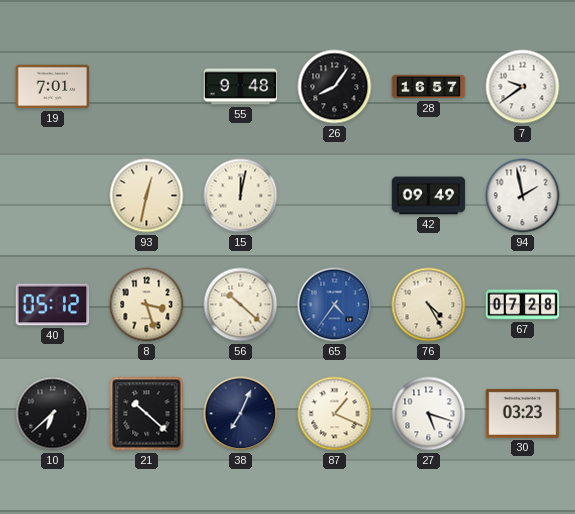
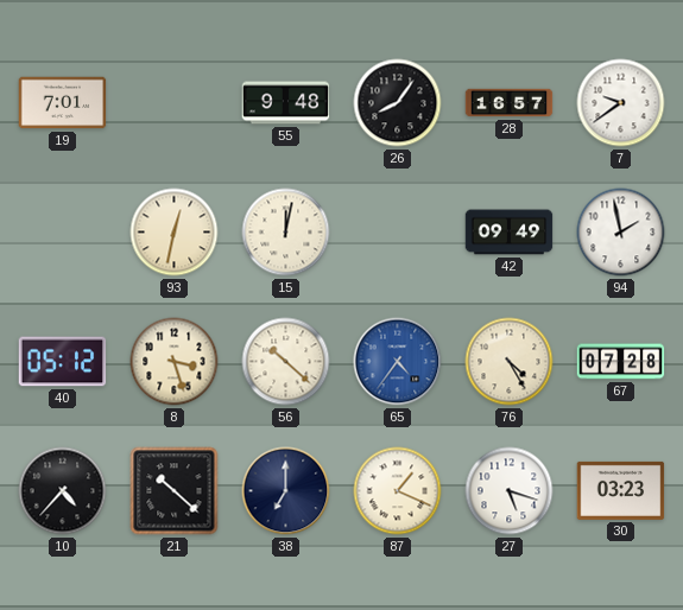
10: 6:38 -> 4:37 (63, 491)
38: 7:04 -> 7:00 (286, 491)
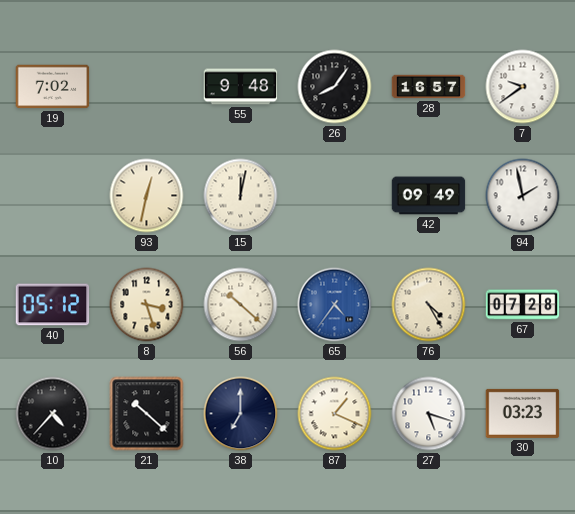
19: 7:01 -> 7:02 (53, 87)
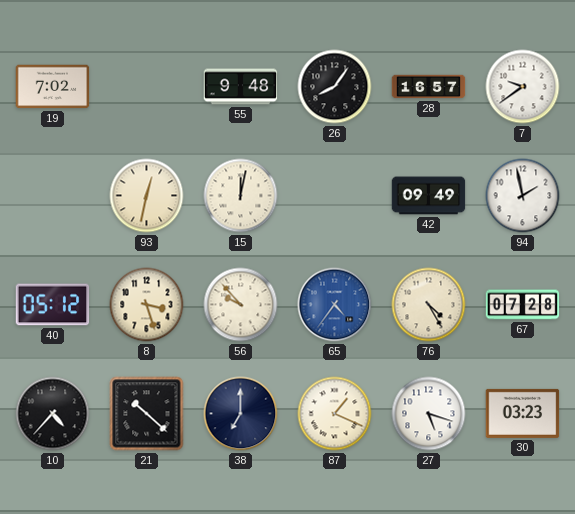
56: 10:22 -> 9:53 (241, 305)
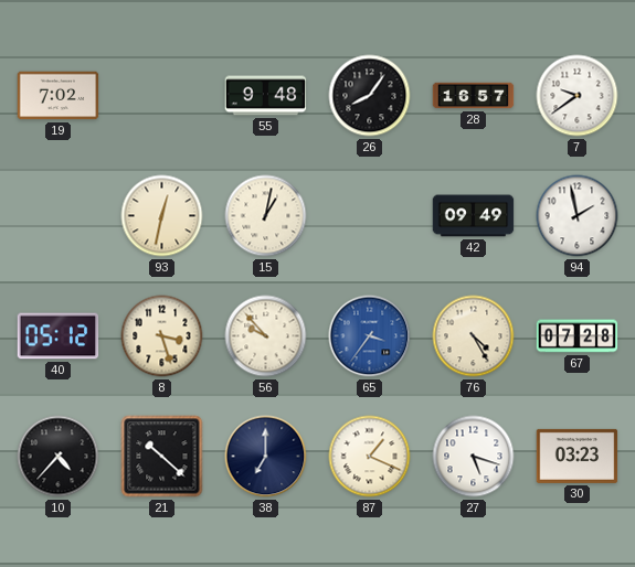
15: 12:02 -> 1:02 (266, 216)
65: 4:36 -> 3:36 (370, 336)
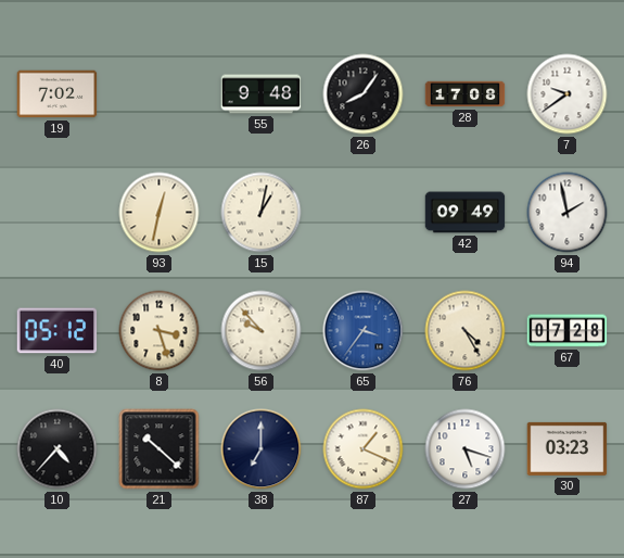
28: 16:57 -> 17:08 (466, 94)
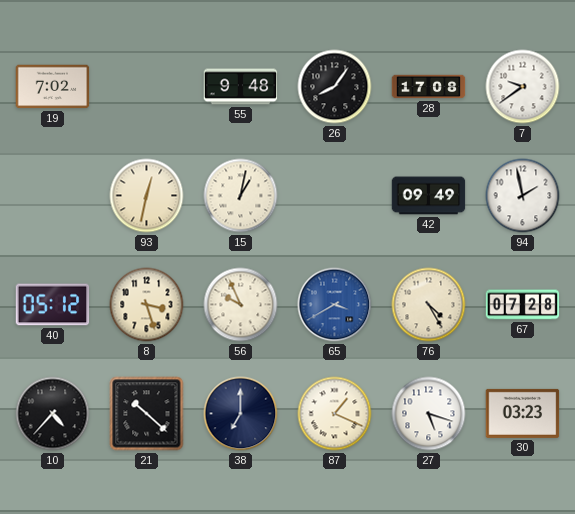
56: 9:53 -> 9:56 (241, 305)
65: 3:36 -> 3:40 (335, 305)
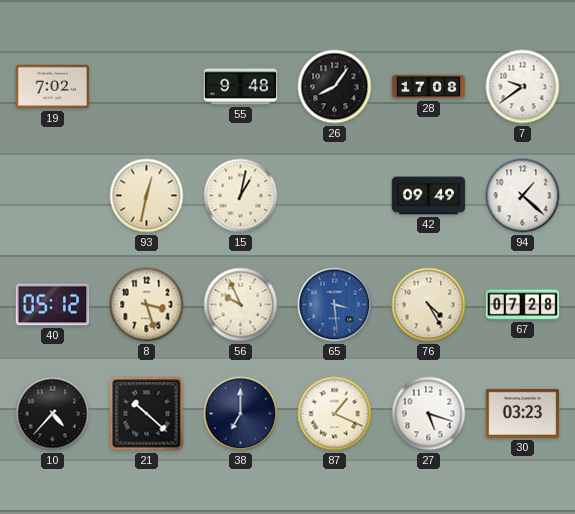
94: 1:58 -> 1:22 (523, 196)
65: 3:40 -> 3:29 (335, 305)
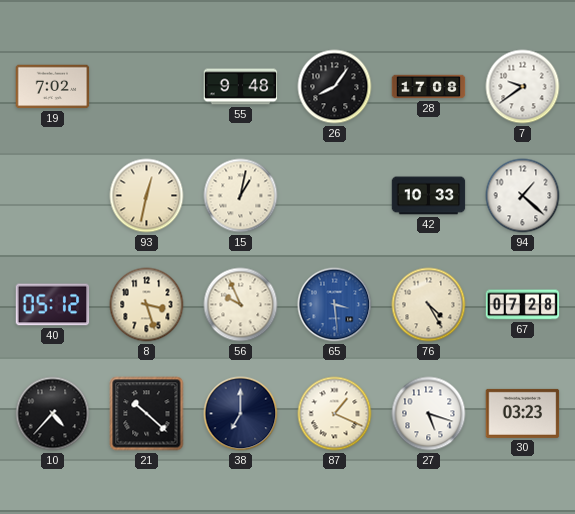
42: 09:49 -> 10:33 (429, 196)
